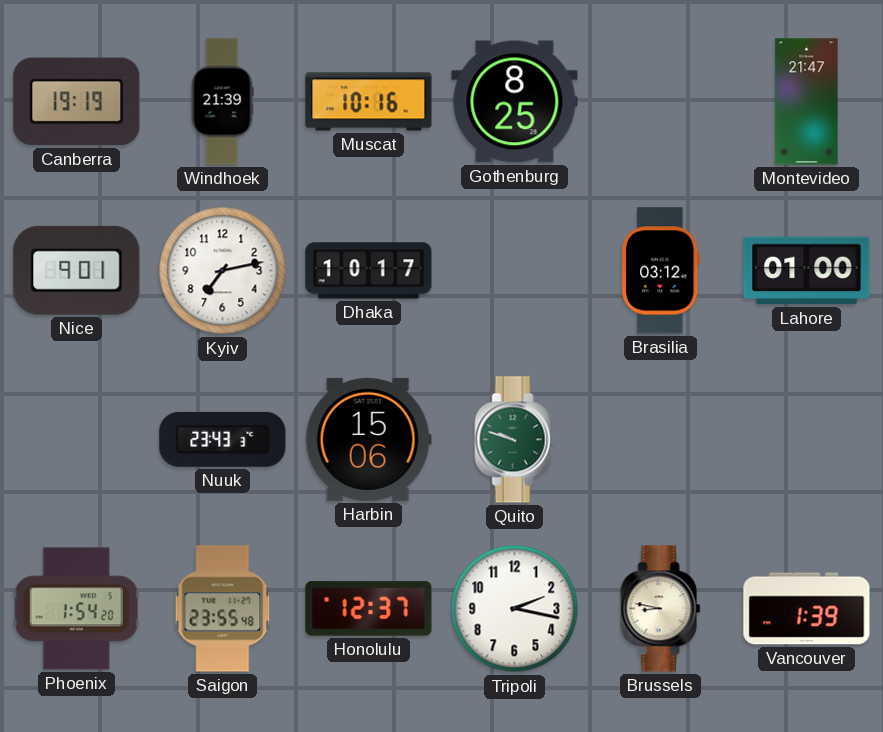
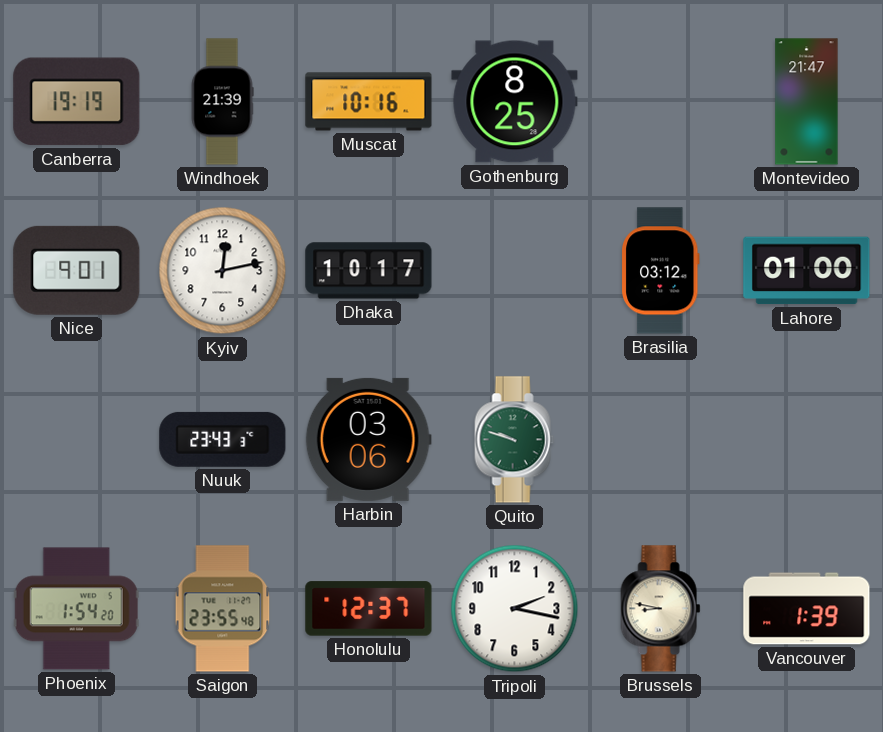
Kyiv: 7:13 -> 12:13 (223, 271)
Harbin: 15:06 -> 03:06 (368, 439)
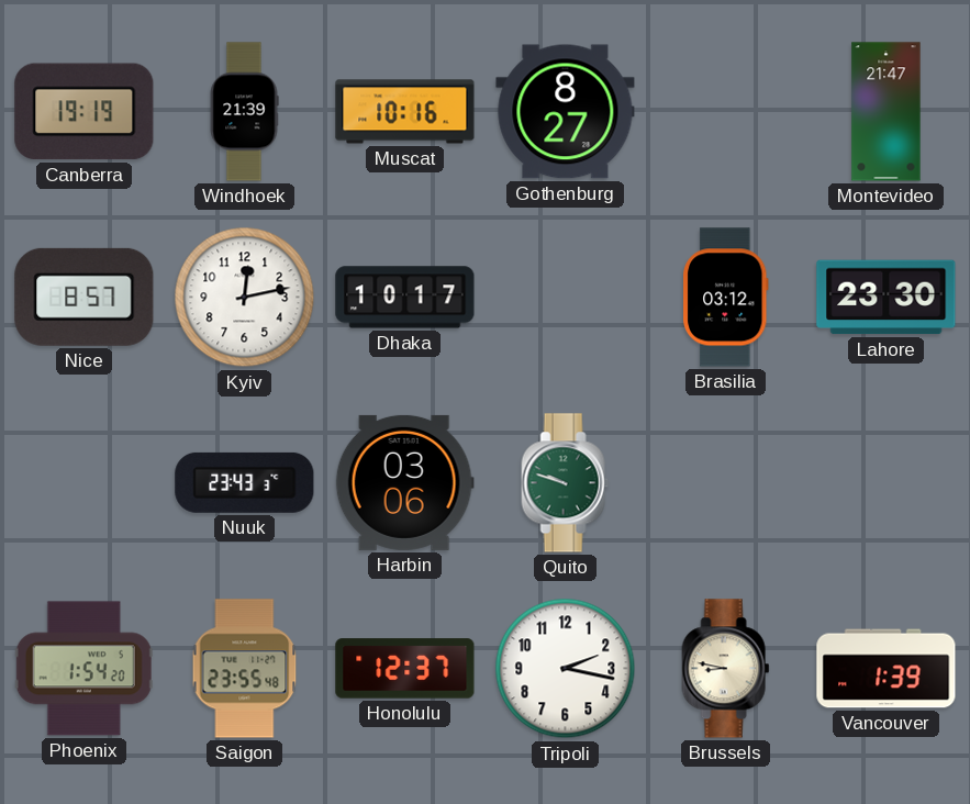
Gothenburg: 8:25 -> 8:27 (566, 112)
Nice: 9:01 -> 8:57 (85, 297)
Lahore: 01:00 -> 23:30 (887, 298)
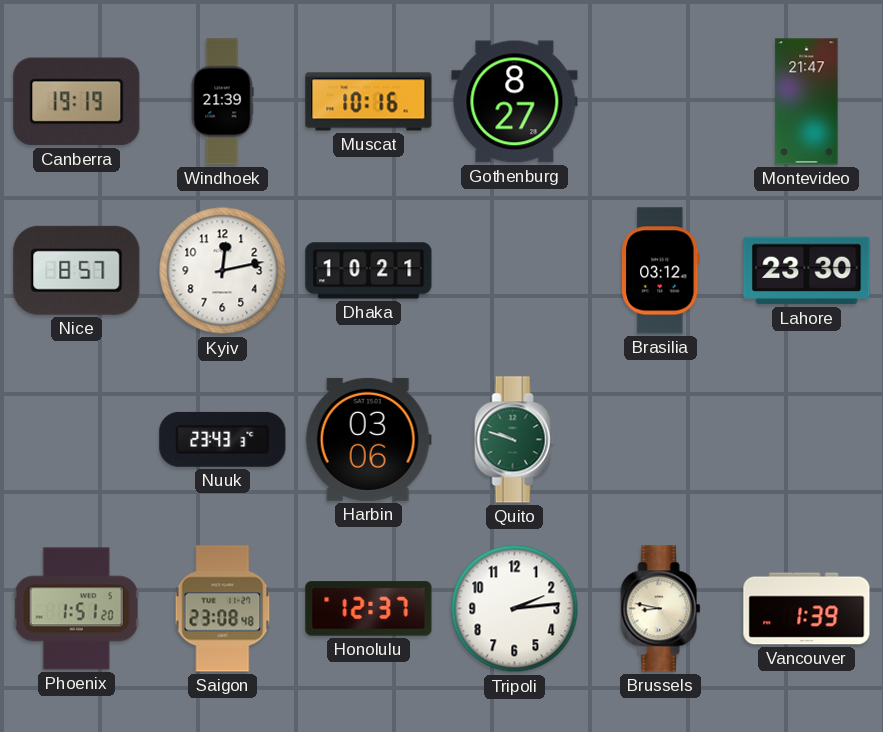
Dhaka: 10:17 -> 10:21 (369, 271)
Phoenix: 1:54 -> 1:51 (76, 609)
Saigon: 23:55 -> 23:08 (223, 609)
Tripoli: 2:17 -> 2:14 (515, 609)
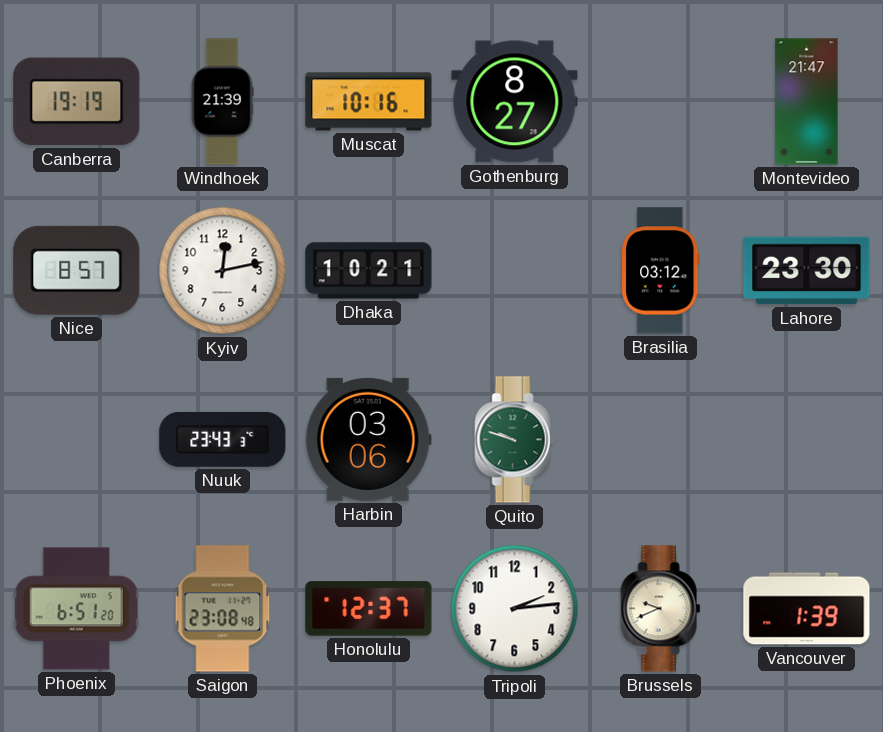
Phoenix: 1:51 -> 6:51 (76, 609)
Brussels: 8:47 -> 9:41 (661, 609)
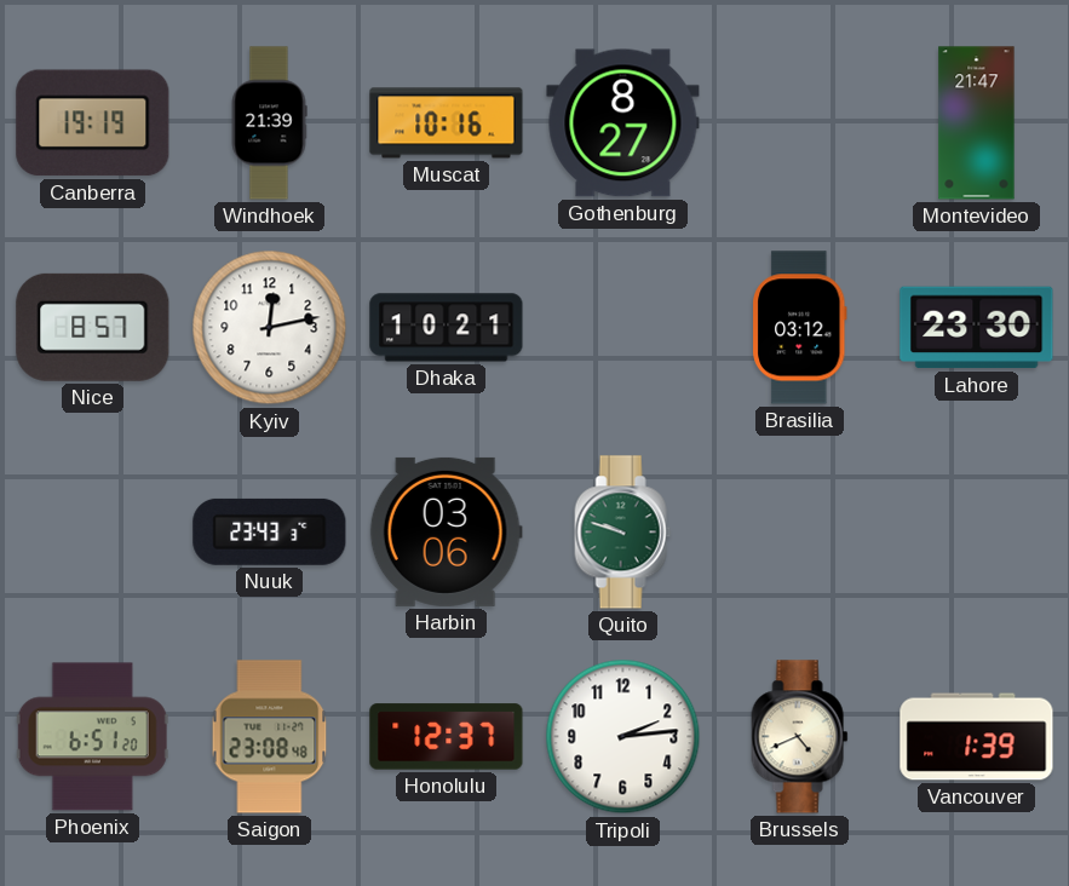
Brussels: 9:41 -> 4:41 (800, 737)
